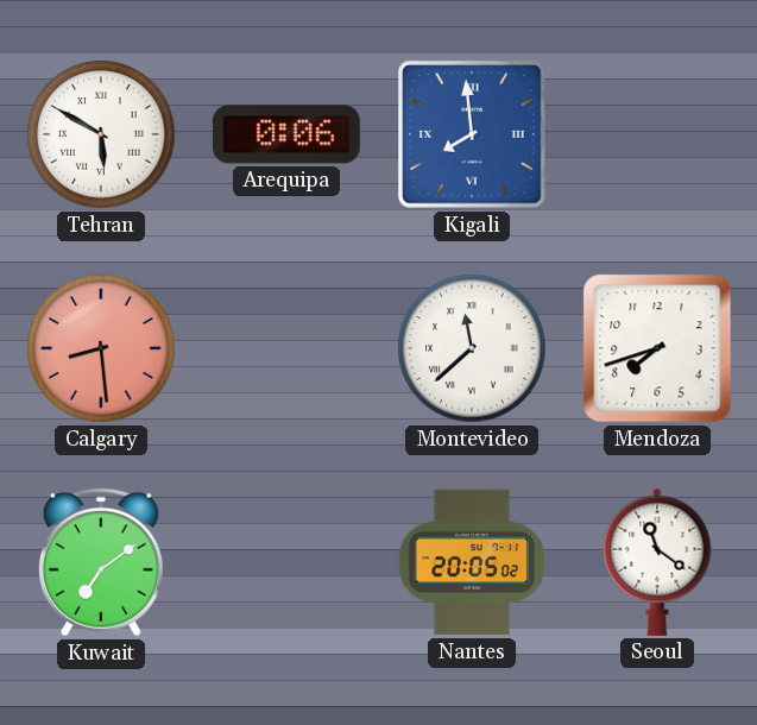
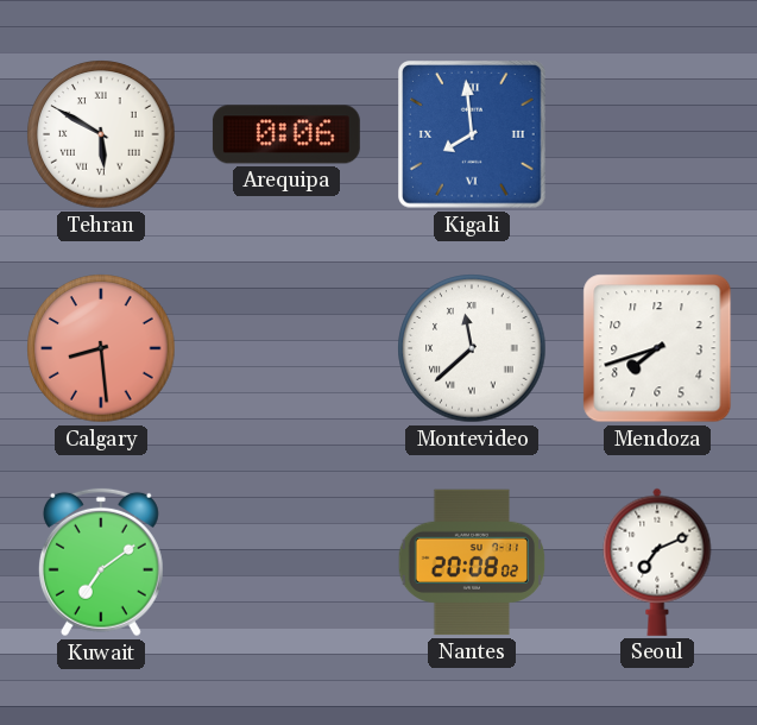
Nantes: 20:05 -> 20:08 (472, 562)
Seoul: 11:21 -> 7:11 (657, 562)
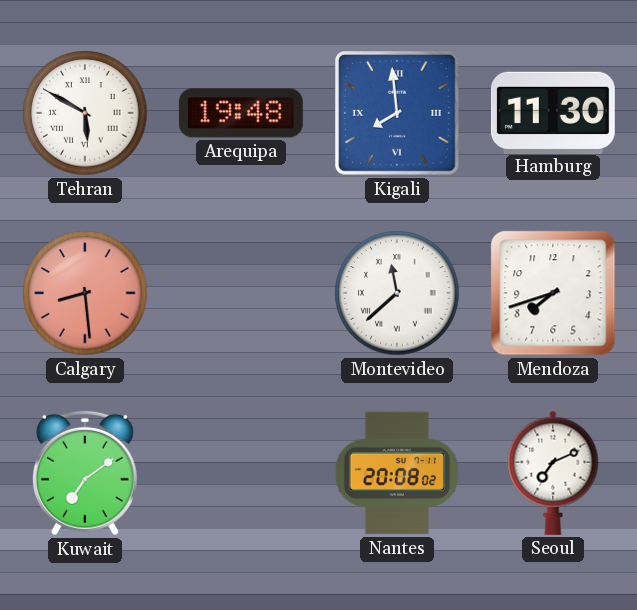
Arequipa: 0:06 -> 19:48 (241, 113)
Hamburg: none -> 11:30 (553, 112)
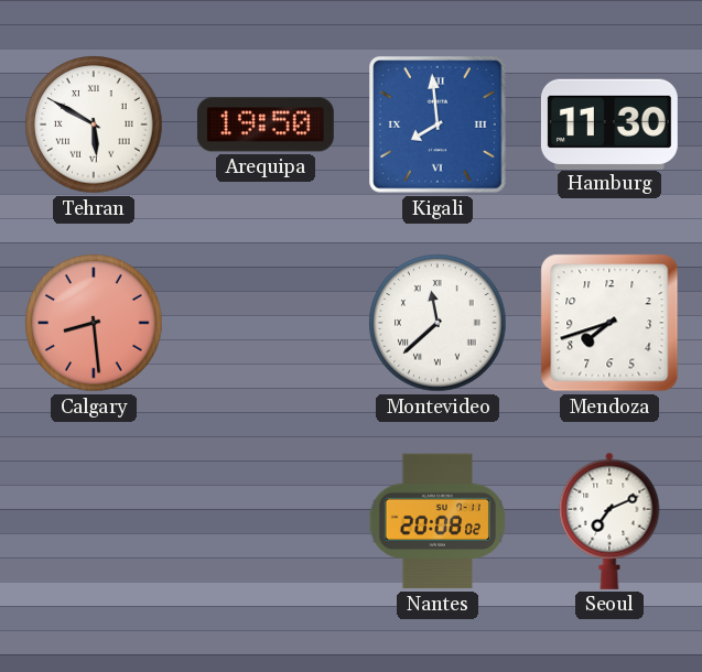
Arequipa: 19:48 -> 19:50 (266, 124)
Kuwait: 7:09 -> none (85, 473)
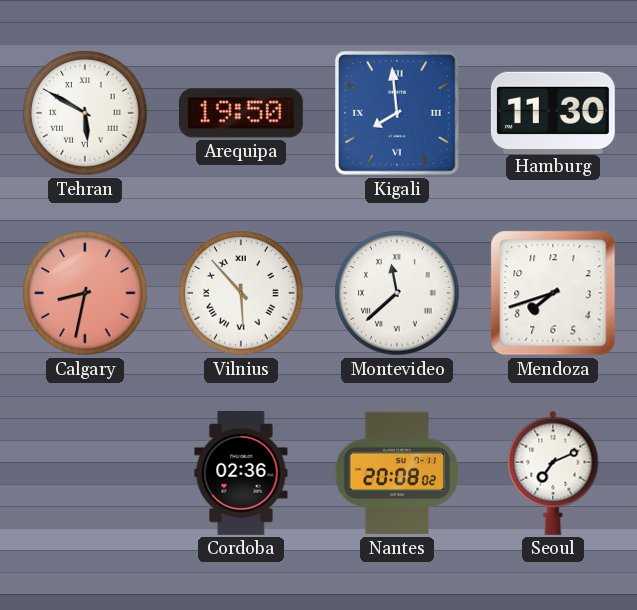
Calgary: 8:29 -> 8:32 (85, 293)
Vilnius: none -> 5:53 (241, 293)
Cordoba: none -> 02:36 (241, 473)
